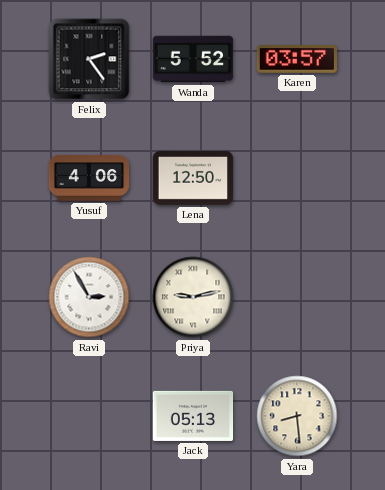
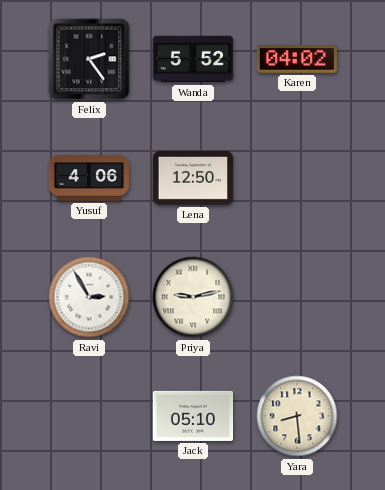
Karen: 03:57 -> 04:02 (297, 60)
Jack: 05:13 -> 05:10 (193, 416)
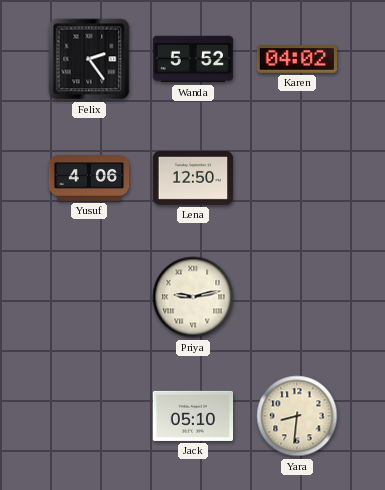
Ravi: 2:55 -> none (89, 297)
Yara: 8:29 -> 8:31 (297, 416)
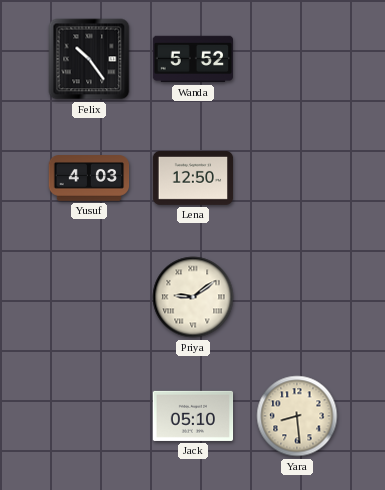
Felix: 2:24 -> 10:24 (89, 59)
Karen: 04:02 -> none (297, 60)
Yusuf: 4:06 -> 4:03 (89, 178)
Priya: 9:13 -> 9:09 (193, 297)
Yara: 8:31 -> 8:29 (297, 416)
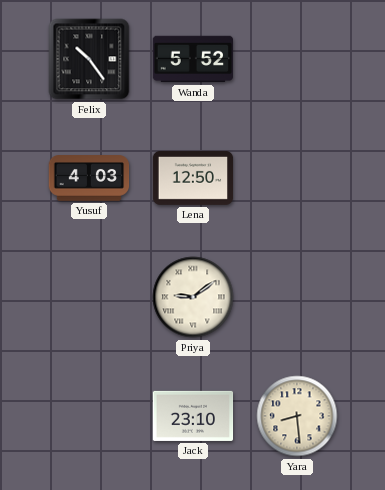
Jack: 05:10 -> 23:10 (193, 416)
